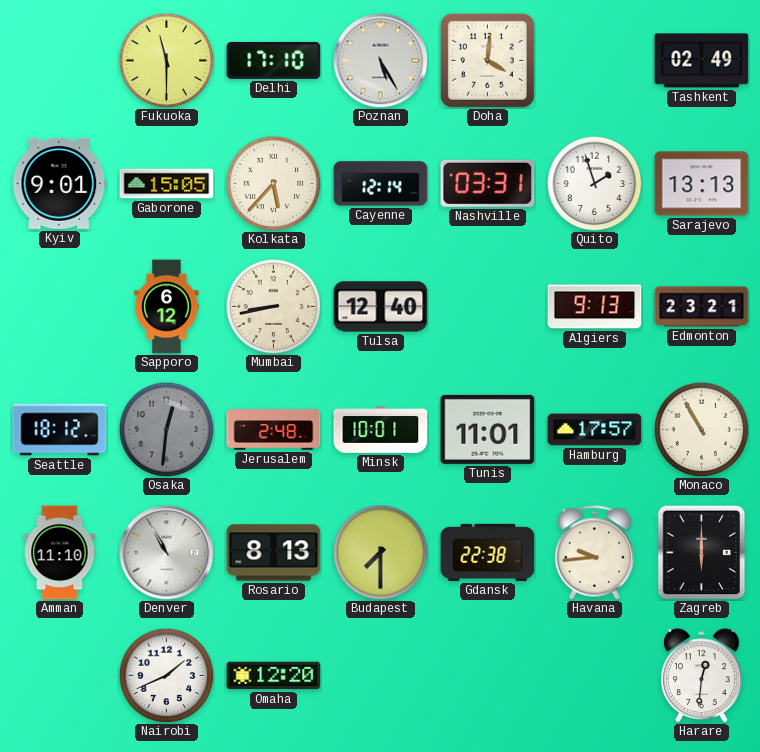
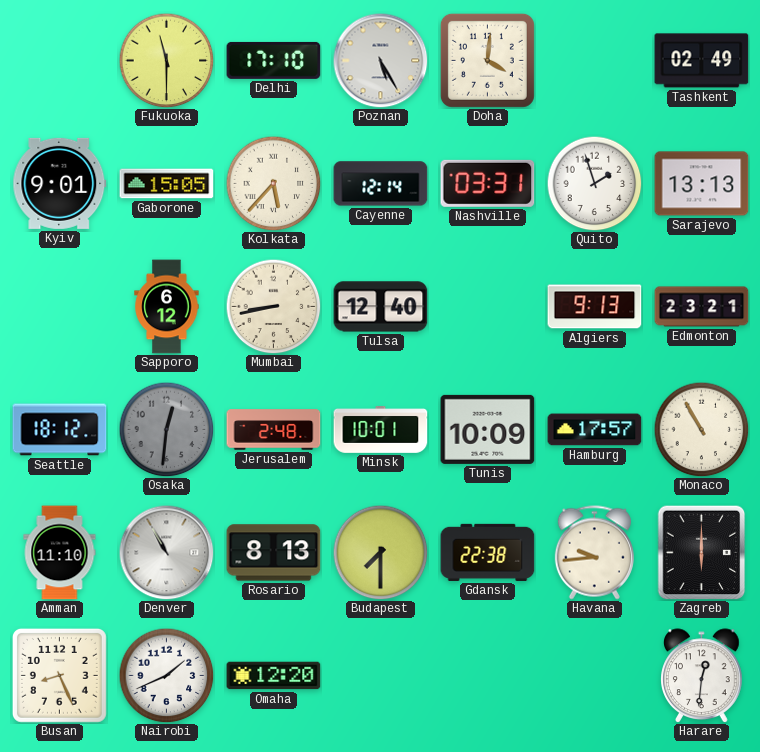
Tunis: 11:01 -> 10:09 (488, 429)
Busan: none -> 8:26 (59, 675)
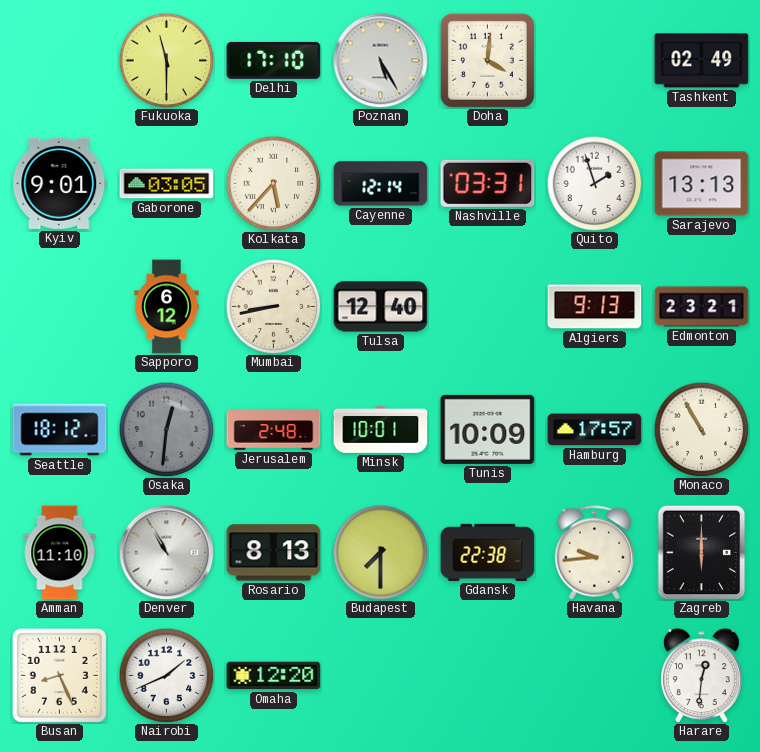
Gaborone: 15:05 -> 03:05 (167, 184)
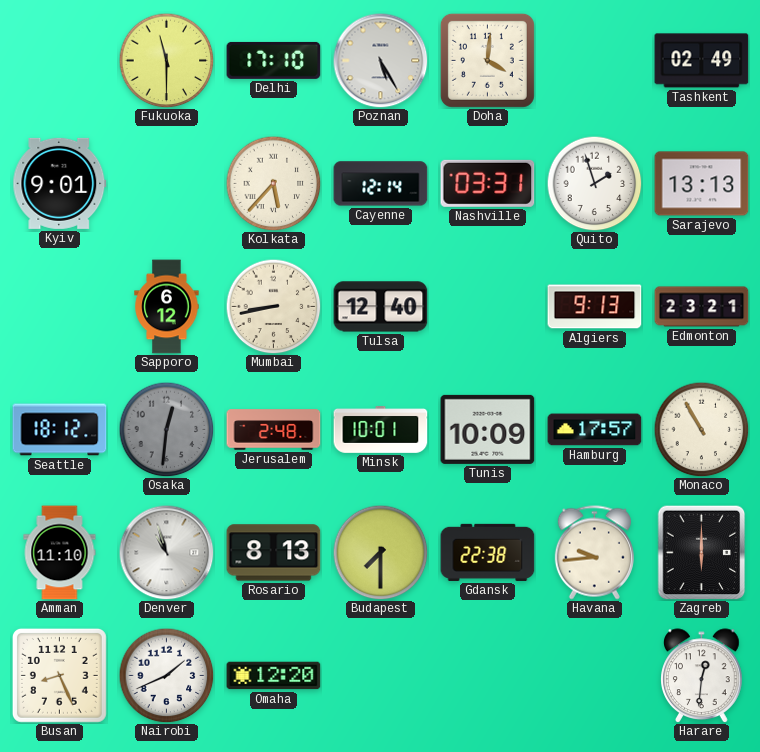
Gaborone: 03:05 -> none (167, 184)
Denver: 10:55 -> 10:57 (166, 552)
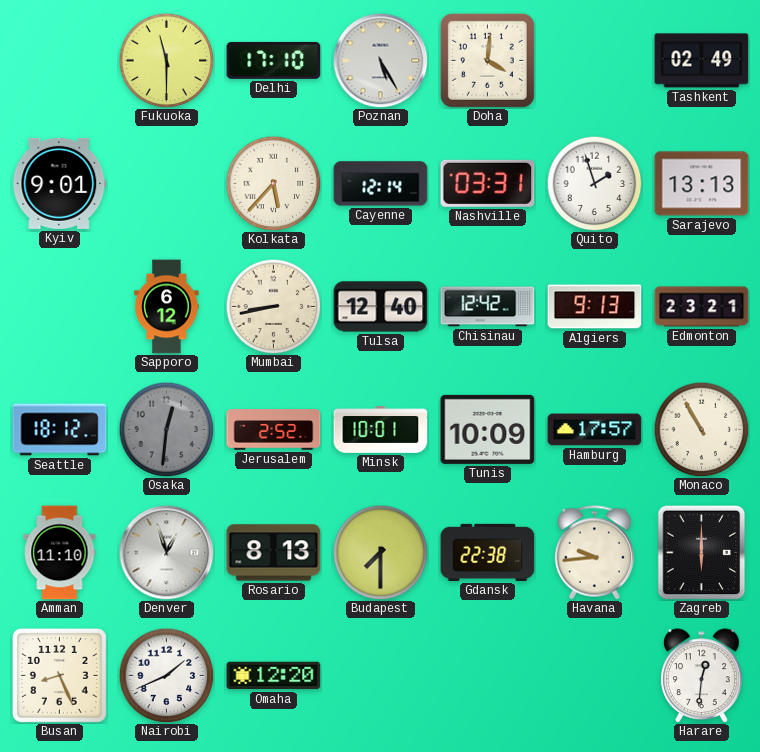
Chisinau: none -> 12:42 (488, 307)
Jerusalem: 2:48 -> 2:52 (274, 430)
Denver: 10:57 -> 12:57 (166, 552)
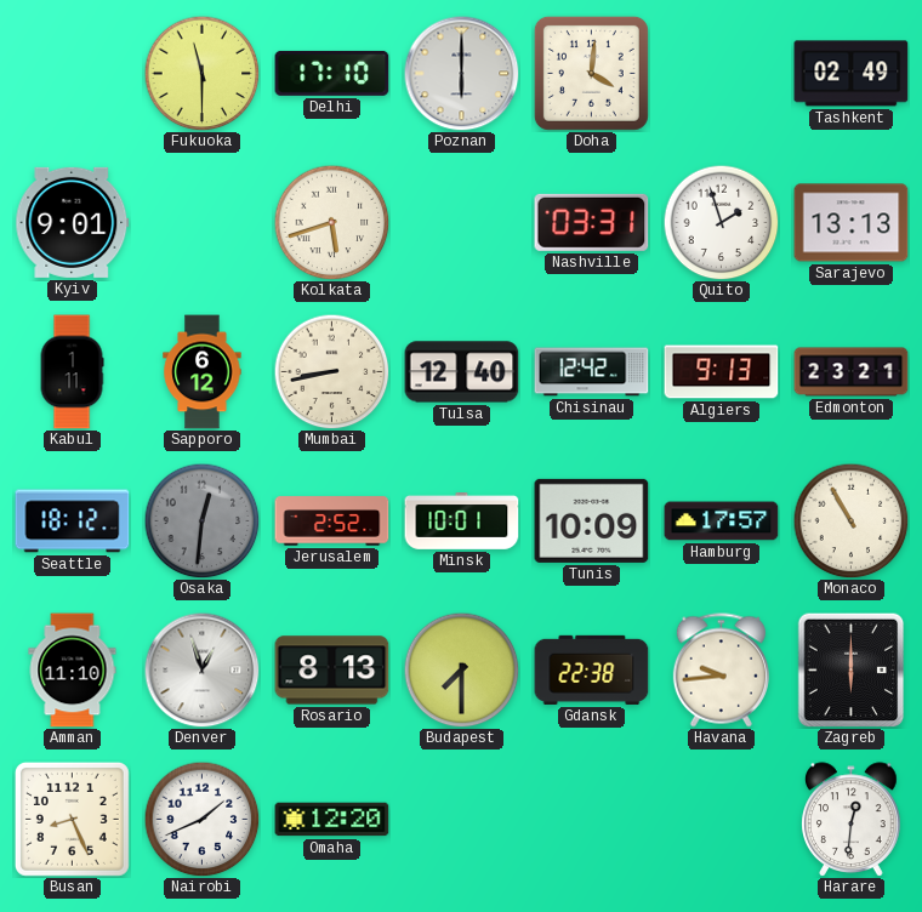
Poznan: 5:25 -> 6:00 (461, 73)
Kolkata: 5:37 -> 5:42 (331, 222)
Cayenne: 12:14 -> none (381, 184)
Kabul: none -> 1:11 (72, 372)
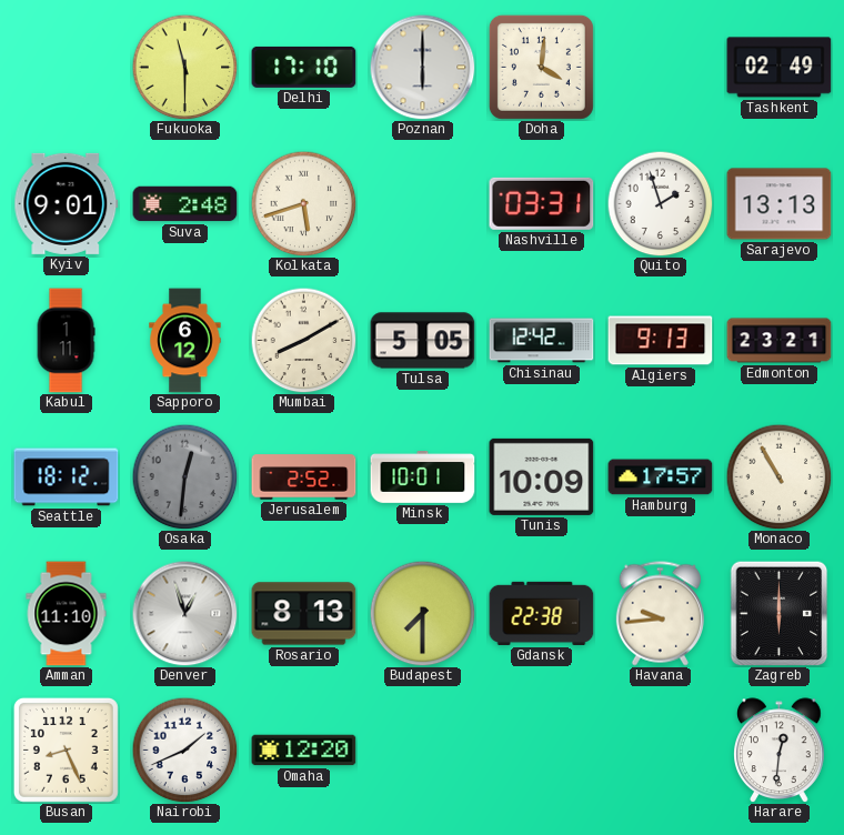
Suva: none -> 2:48 (185, 204)
Mumbai: 8:43 -> 8:10 (303, 340)
Tulsa: 12:40 -> 5:05 (423, 341)
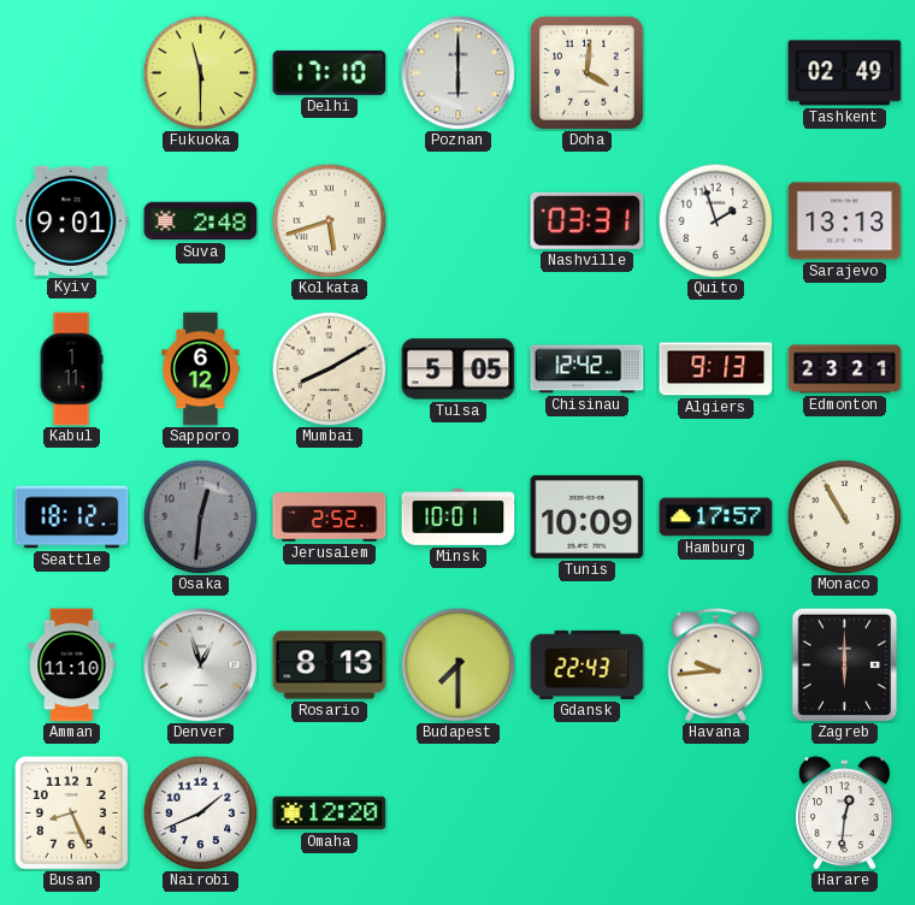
Gdansk: 22:38 -> 22:43 (588, 664)
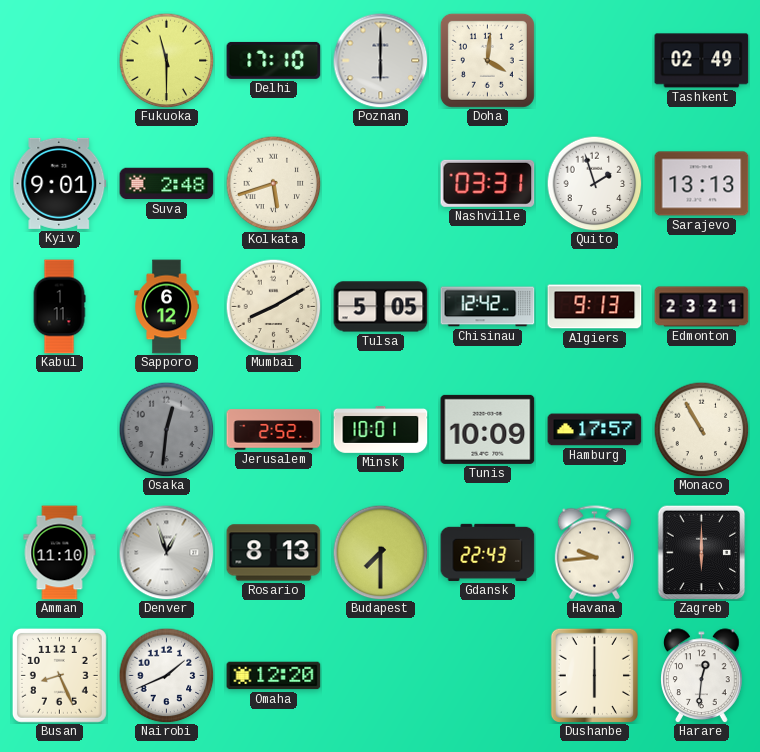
Seattle: 18:12 -> none (72, 517)
Dushanbe: none -> 6:00 (594, 675)
